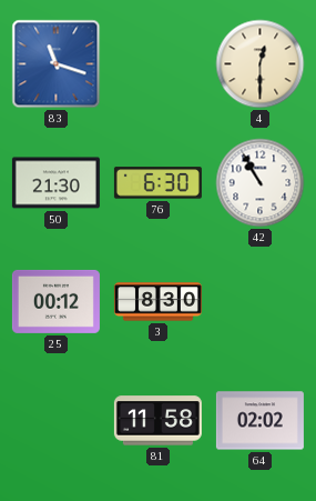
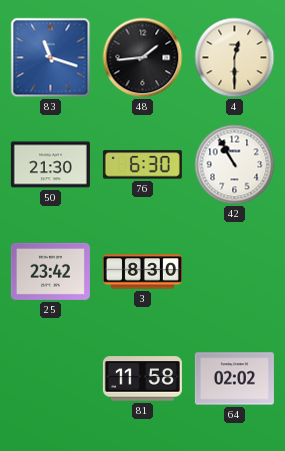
48: none -> 1:44 (143, 58)
25: 00:12 -> 23:42 (50, 271)
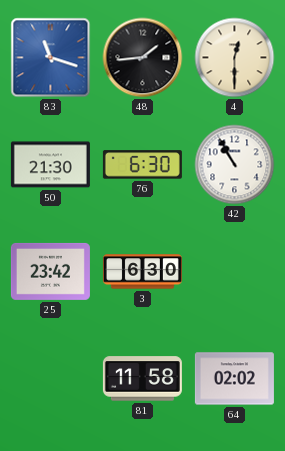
3: 8:30 -> 6:30 (142, 272)
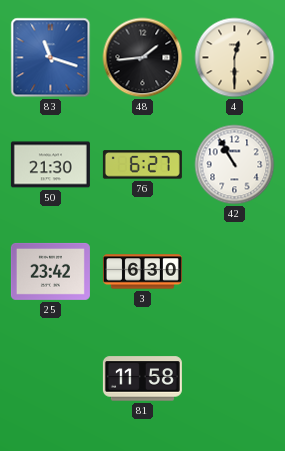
76: 6:30 -> 6:27 (142, 165)
64: 02:02 -> none (234, 379)
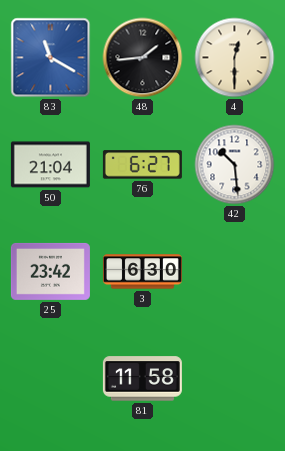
83: 11:18 -> 11:20 (51, 58)
50: 21:30 -> 21:04 (50, 165)
42: 10:55 -> 10:29 (235, 165)
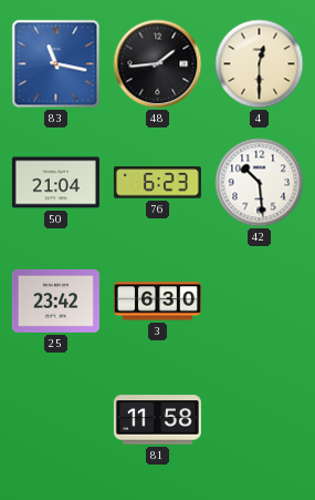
83: 11:20 -> 11:17 (56, 64)
76: 6:27 -> 6:23 (157, 183)
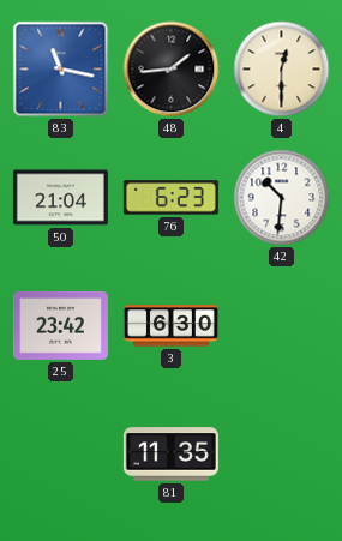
42: 10:29 -> 10:31 (282, 198)
81: 11:58 -> 11:35 (170, 455)
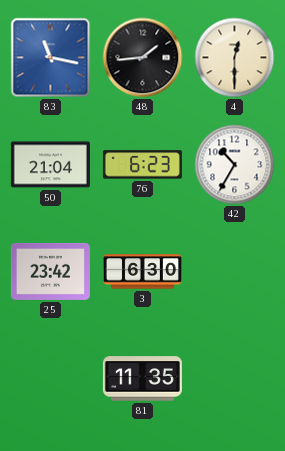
42: 10:31 -> 10:35 (235, 165)
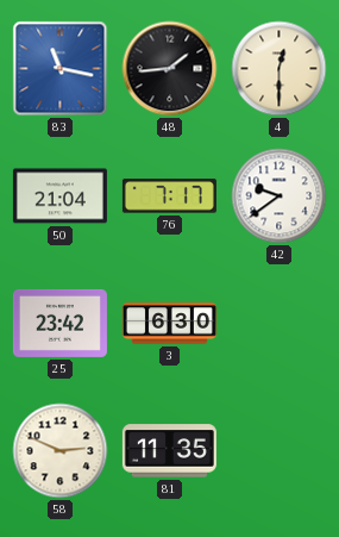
76: 6:23 -> 7:17 (169, 196)
42: 10:35 -> 9:39 (280, 196)
58: none -> 2:49 (61, 451)
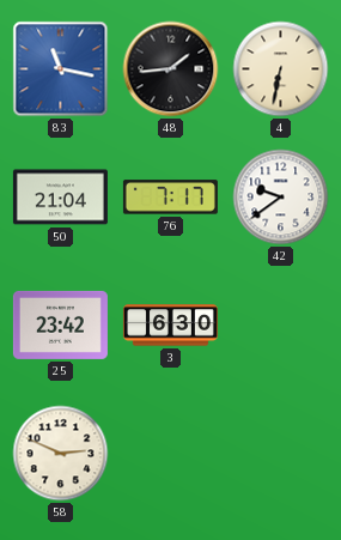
4: 12:30 -> 6:32 (281, 69)
81: 11:35 -> none (169, 451)
